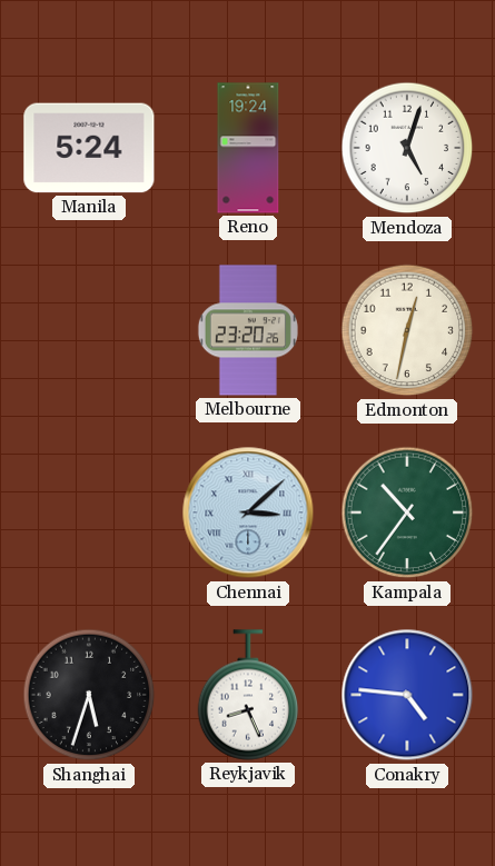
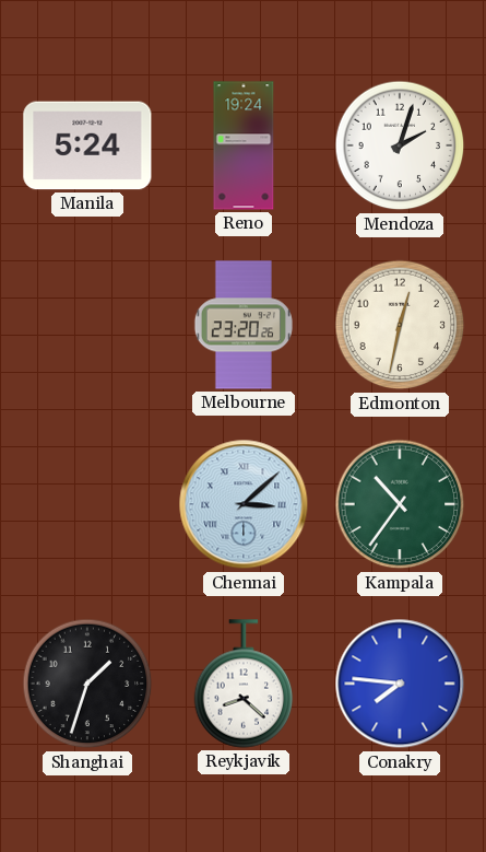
Mendoza: 5:03 -> 2:03 (400, 145)
Shanghai: 5:33 -> 1:33 (87, 684)
Reykjavik: 8:26 -> 8:22 (244, 684)
Conakry: 4:46 -> 7:46 (400, 684)
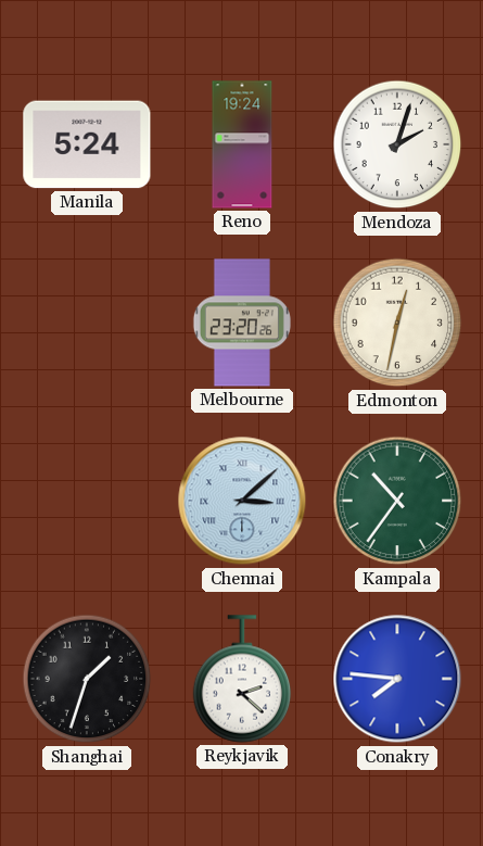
Reykjavik: 8:22 -> 2:22 (242, 679)
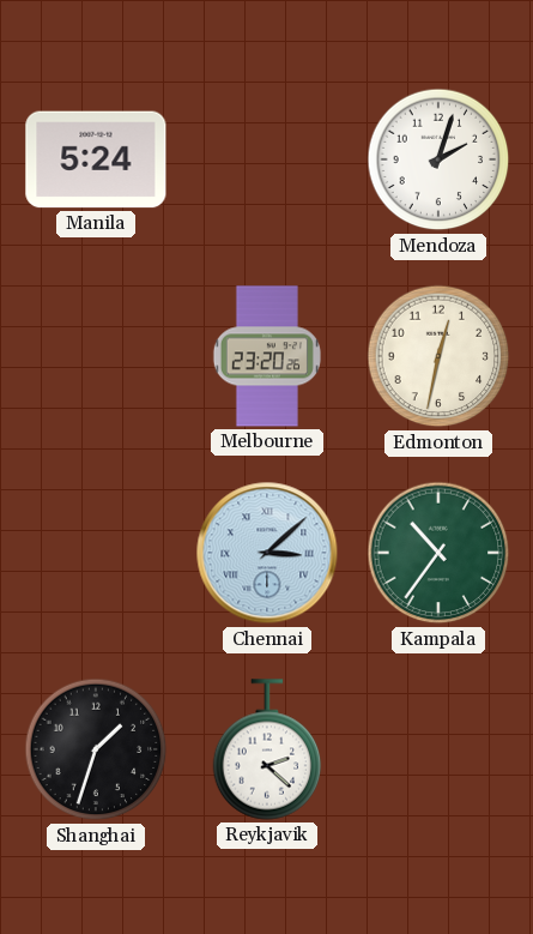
Reno: 19:24 -> none (242, 144)
Conakry: 7:46 -> none (397, 679)
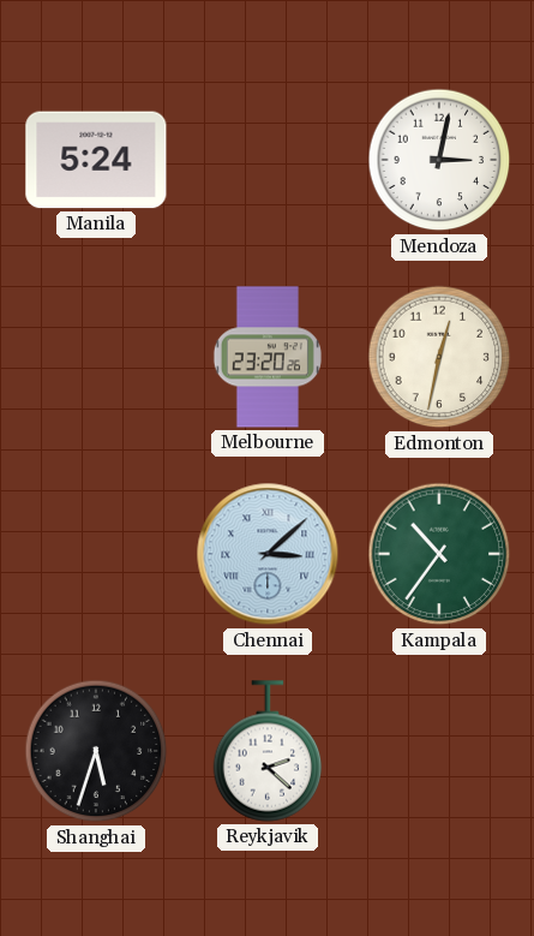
Mendoza: 2:03 -> 3:02 (439, 160)
Shanghai: 1:33 -> 5:33 (96, 751)
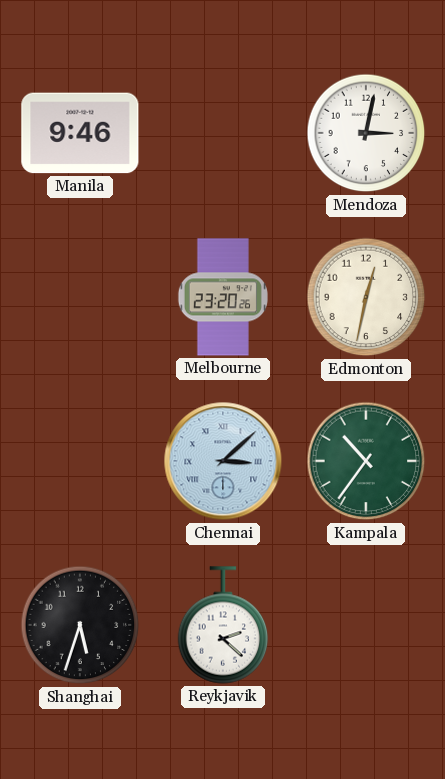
Manila: 5:24 -> 9:46 (80, 133)
